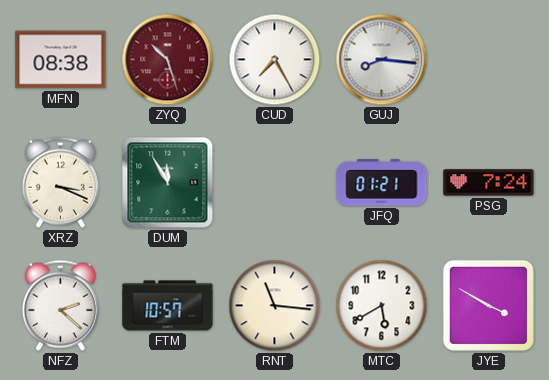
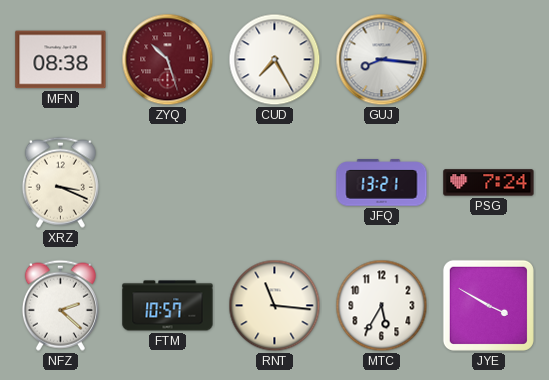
DUM: 11:55 -> none (168, 183)
JFQ: 01:21 -> 13:21 (382, 183)
MTC: 5:40 -> 5:35 (382, 306)
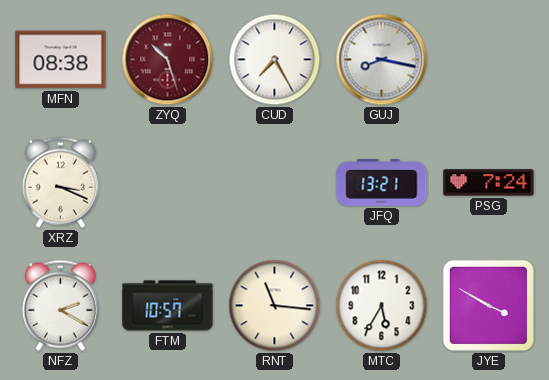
GUJ: 8:16 -> 8:17 (382, 60)
NFZ: 2:22 -> 2:20 (60, 305)
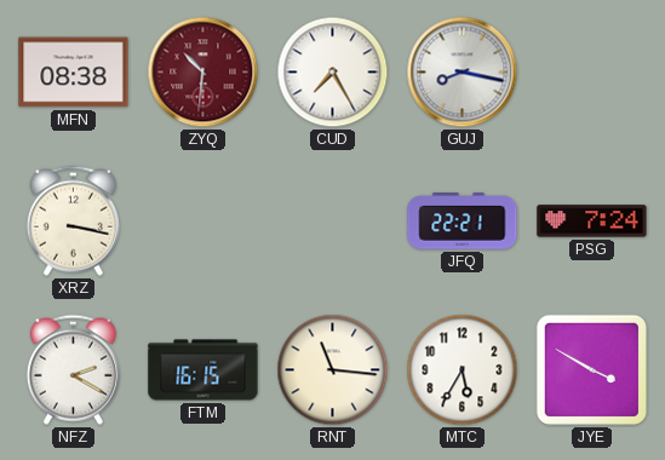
ZYQ: 10:27 -> 10:31 (203, 73)
XRZ: 3:19 -> 3:17 (73, 220)
JFQ: 13:21 -> 22:21 (463, 222)
FTM: 10:57 -> 16:15 (203, 370)
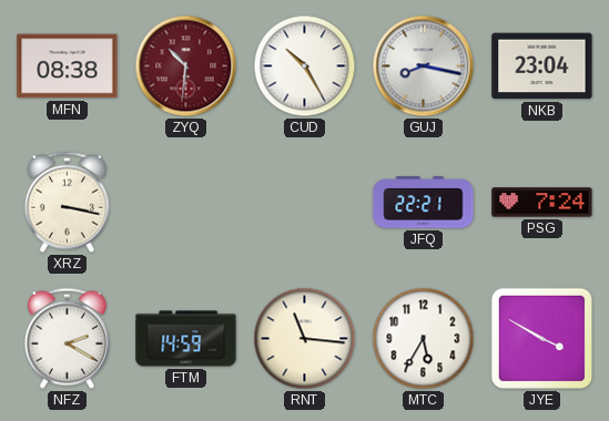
CUD: 7:25 -> 10:25 (305, 66)
NKB: none -> 23:04 (542, 66)
FTM: 16:15 -> 14:59 (186, 339)
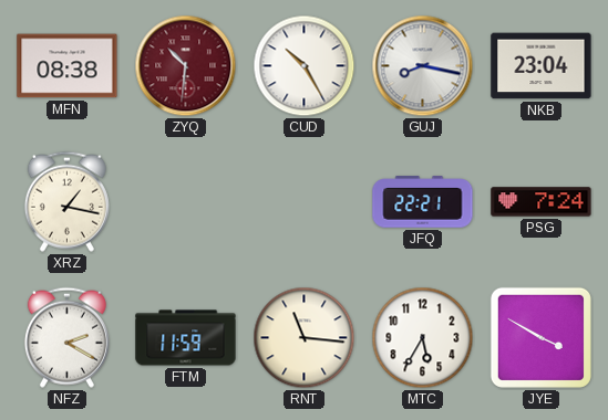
XRZ: 3:17 -> 1:17 (66, 201)
FTM: 14:59 -> 11:59 (186, 338)
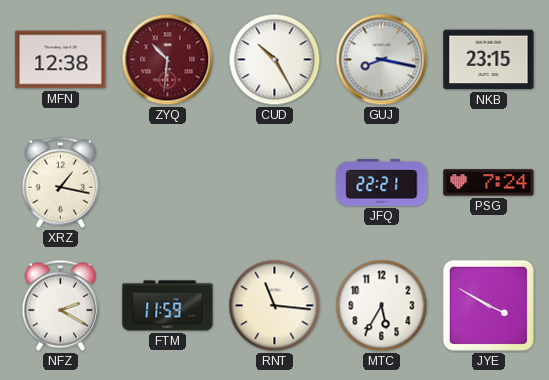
MFN: 08:38 -> 12:38 (61, 60)
NKB: 23:04 -> 23:15 (489, 60)
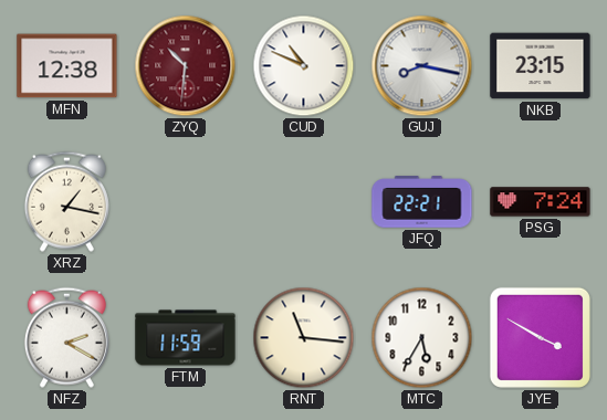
CUD: 10:25 -> 10:49 (304, 66)
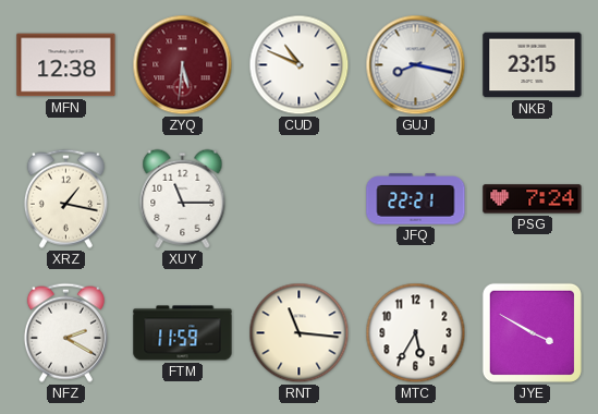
ZYQ: 10:31 -> 5:31 (183, 65)
XUY: none -> 11:15 (183, 198)
